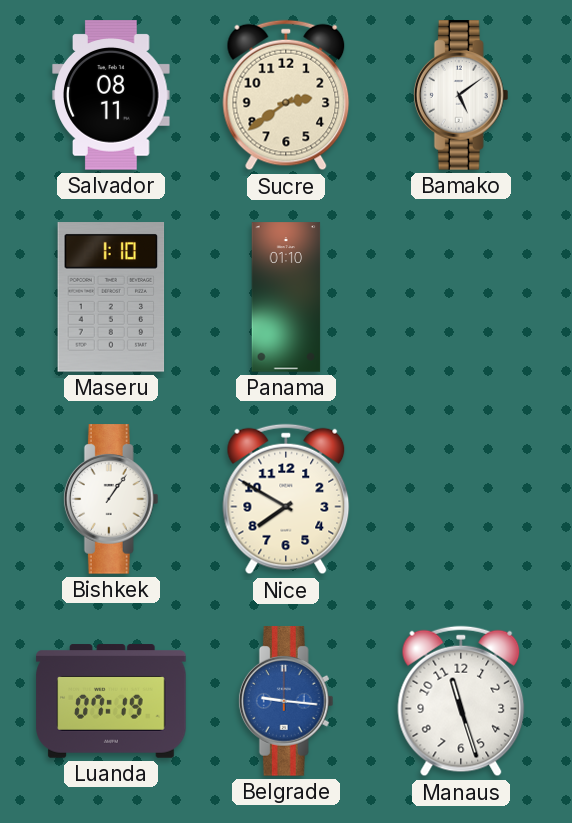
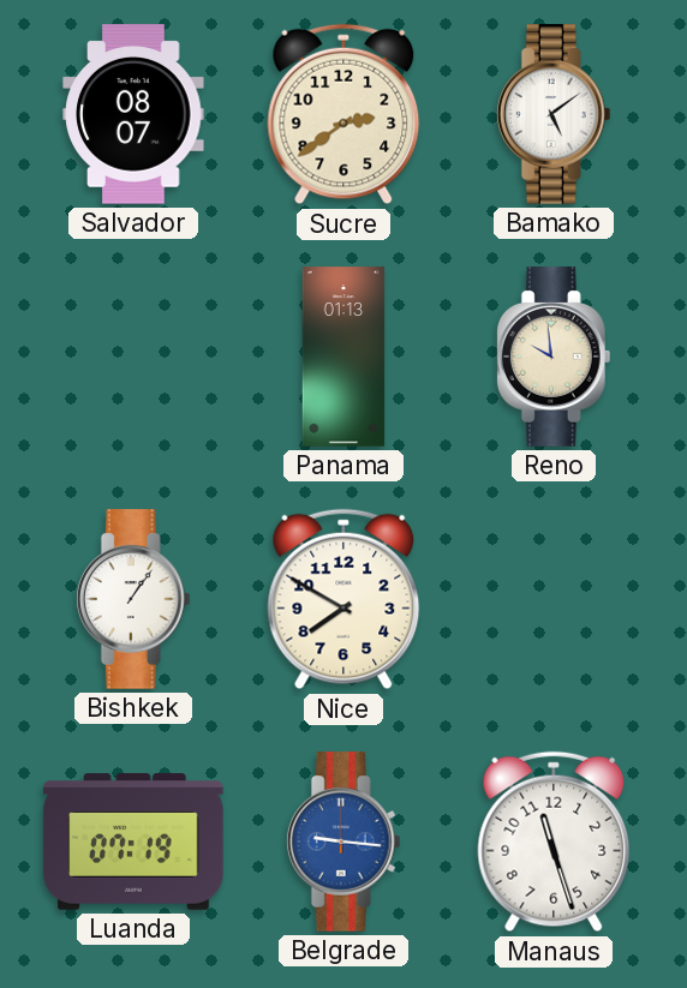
Salvador: 08:11 -> 08:07 (133, 114)
Maseru: 1:10 -> none (111, 297)
Panama: 01:10 -> 01:13 (343, 357)
Reno: none -> 9:59 (554, 357)
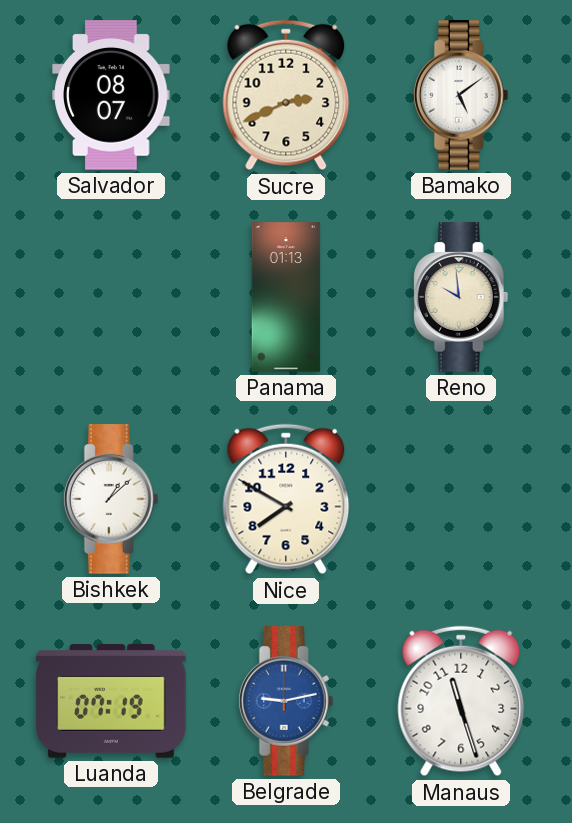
Sucre: 2:39 -> 2:41 (286, 95)
Bishkek: 1:06 -> 1:08 (111, 499)
Belgrade: 9:16 -> 9:13 (286, 701)
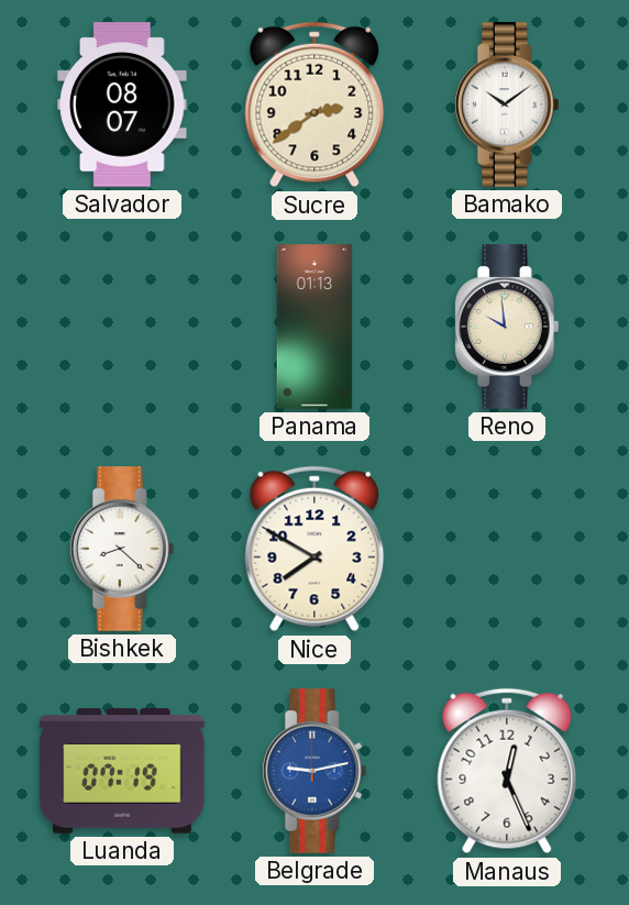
Sucre: 2:41 -> 2:39 (314, 104)
Bamako: 5:09 -> 10:09 (507, 104)
Bishkek: 1:08 -> 8:22 (122, 549)
Manaus: 11:27 -> 12:26 (507, 771)
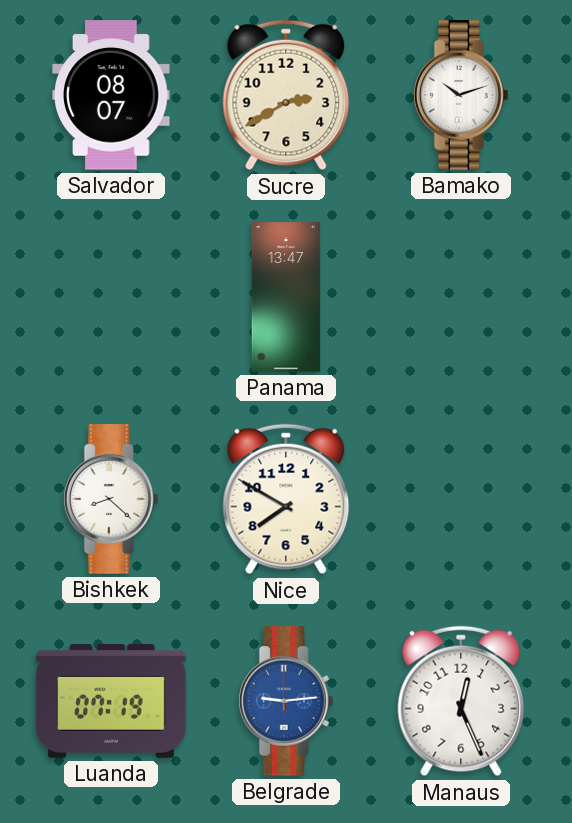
Sucre: 2:39 -> 2:40 (286, 95)
Bamako: 10:09 -> 10:12 (461, 95)
Panama: 01:13 -> 13:47 (286, 297)
Reno: 9:59 -> none (507, 327)
Belgrade: 9:13 -> 9:14 (286, 701)
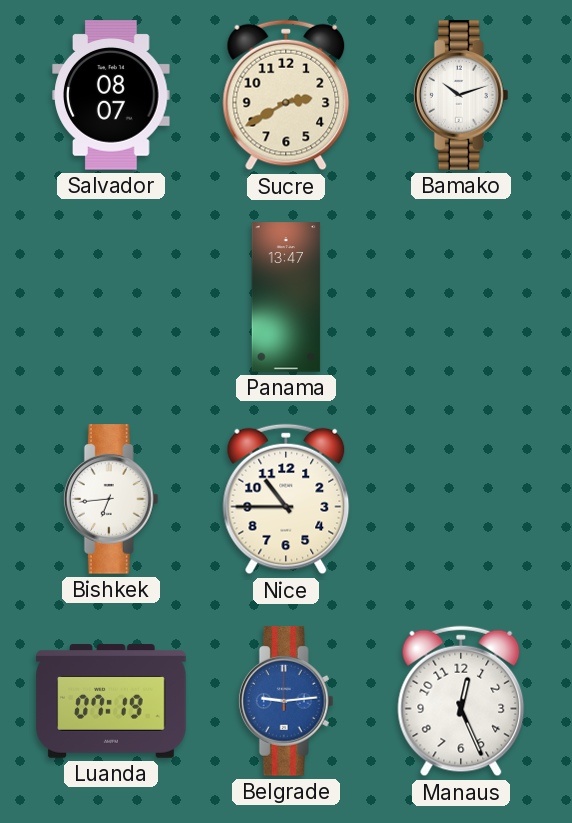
Bishkek: 8:22 -> 6:44 (111, 499)
Nice: 7:50 -> 10:45 (286, 499)
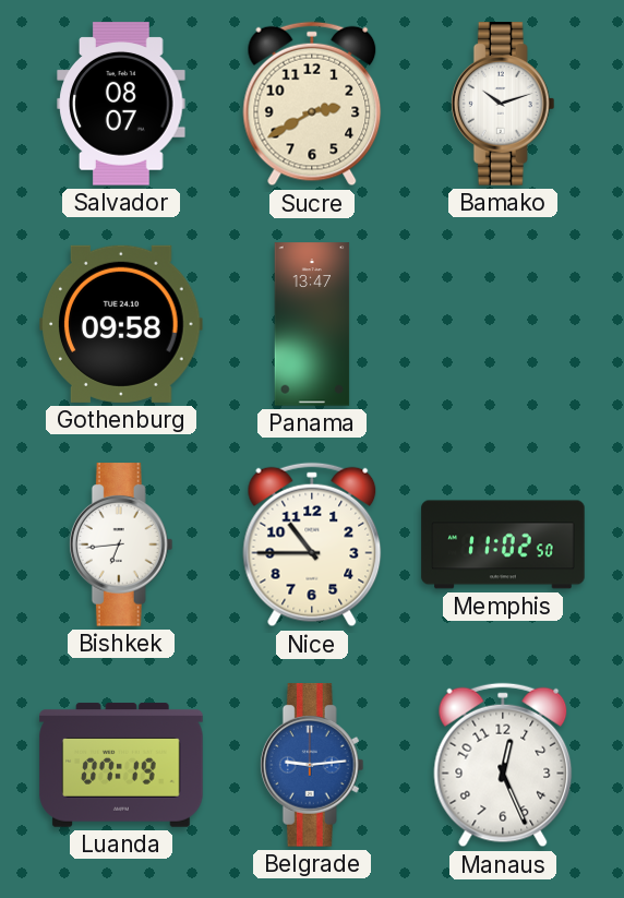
Gothenburg: none -> 09:58 (121, 324)
Memphis: none -> 11:02 (503, 544)
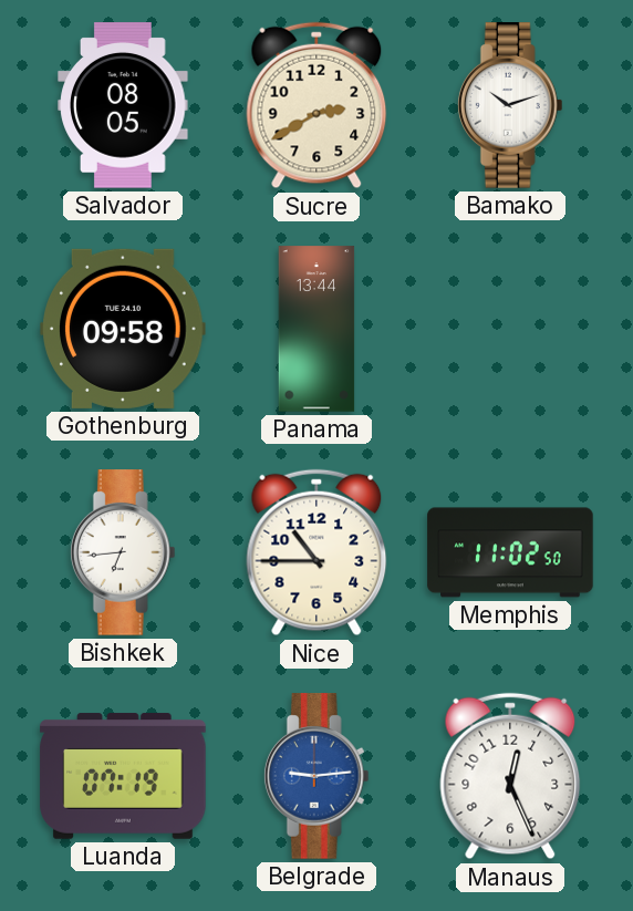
Salvador: 08:07 -> 08:05 (123, 105)
Panama: 13:47 -> 13:44 (316, 329)
